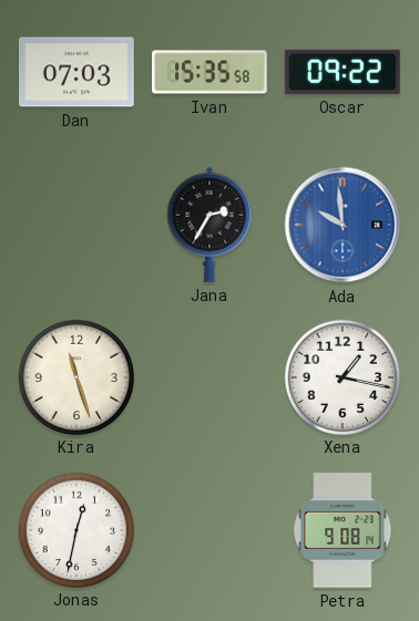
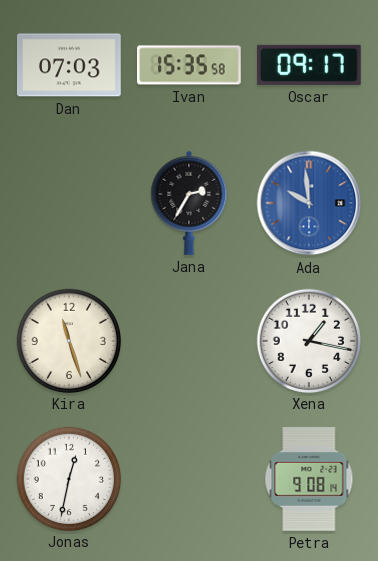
Oscar: 09:22 -> 09:17 (309, 65)
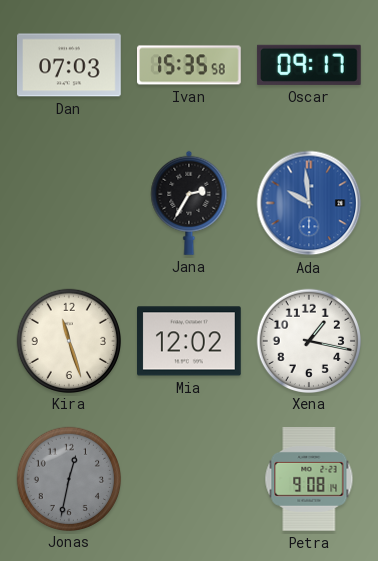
Mia: none -> 12:02 (190, 341)
Jonas dial: white -> grey (68, 478)
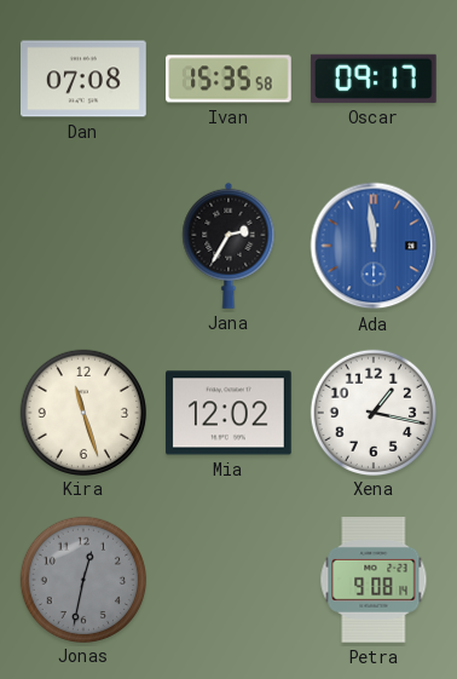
Dan: 07:03 -> 07:08 (85, 79)
Ada: 9:59 -> 11:59 (374, 246)
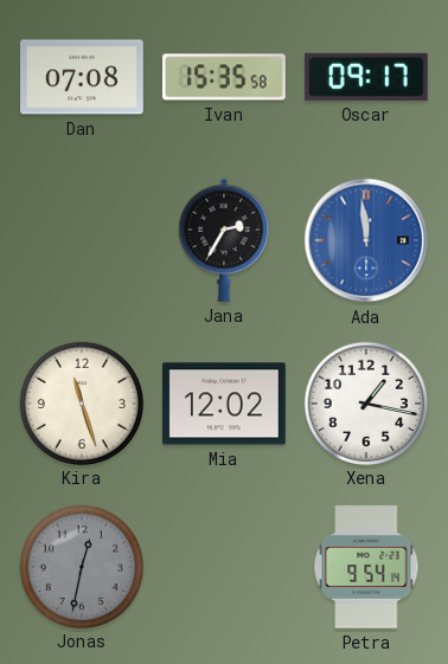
Petra: 9:08 -> 9:54 (366, 568)
